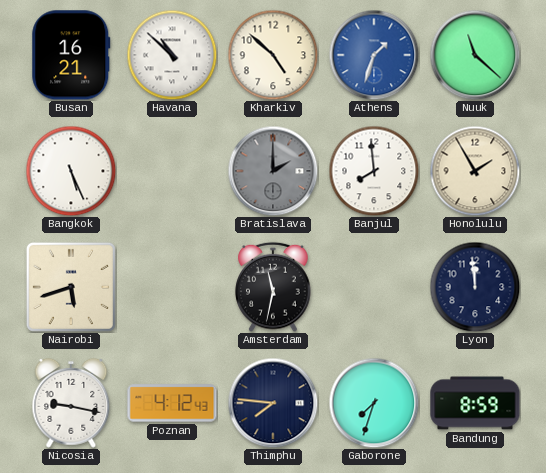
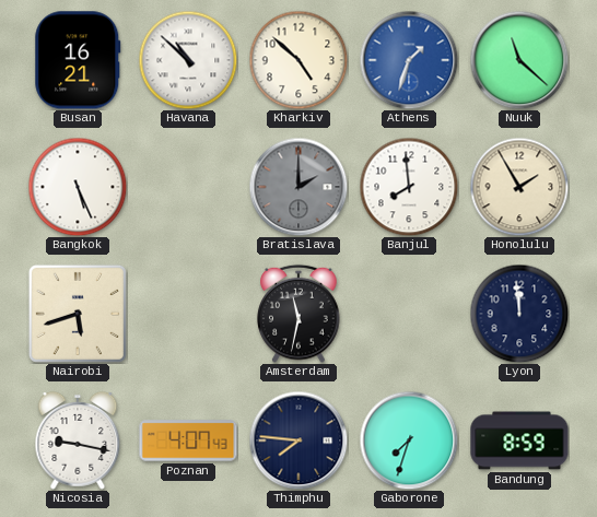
Poznan: 4:12 -> 4:07 (188, 440)
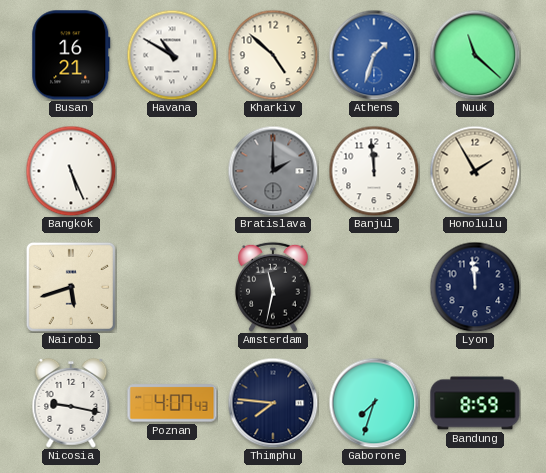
Havana: 10:52 -> 10:50 (172, 55)
Banjul: 7:59 -> 11:59 (374, 171)
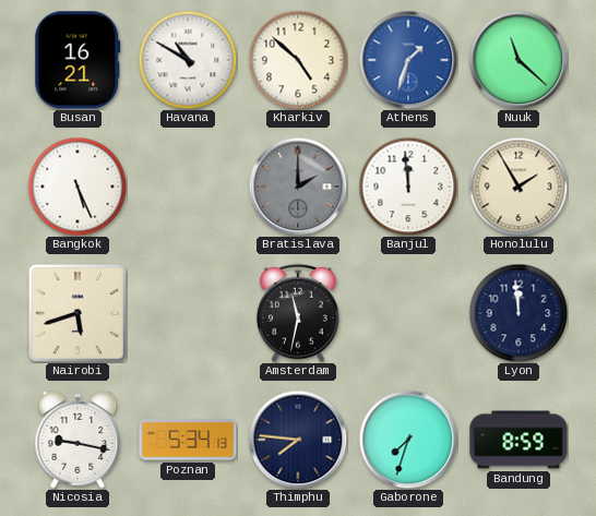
Poznan: 4:07 -> 5:34 (188, 440)
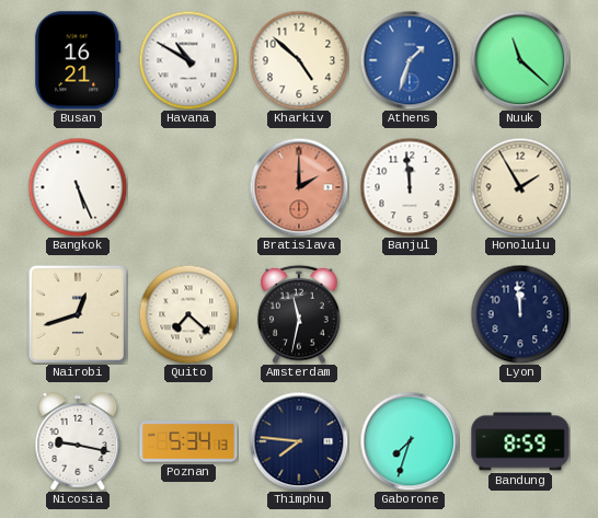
Bratislava dial: grey -> salmon (299, 187)
Nairobi: 5:42 -> 12:42 (78, 314)
Quito: none -> 7:22 (188, 314)
